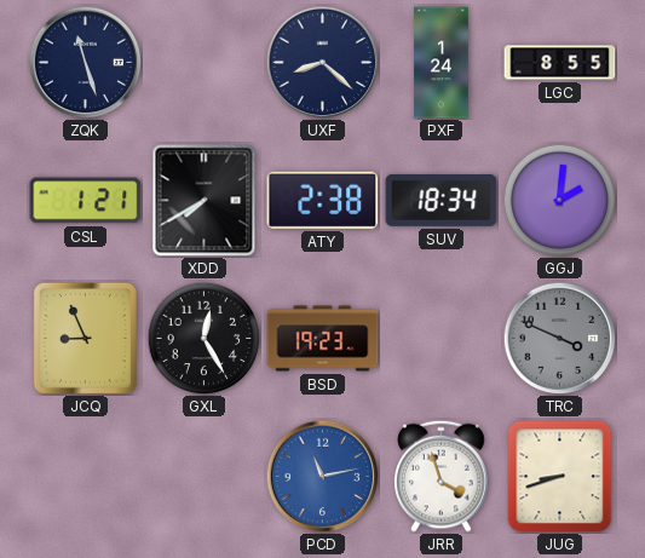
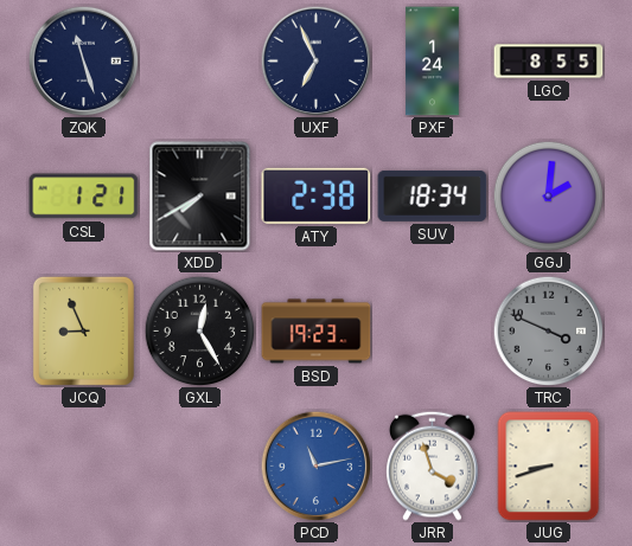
UXF: 8:22 -> 6:56 (315, 60)
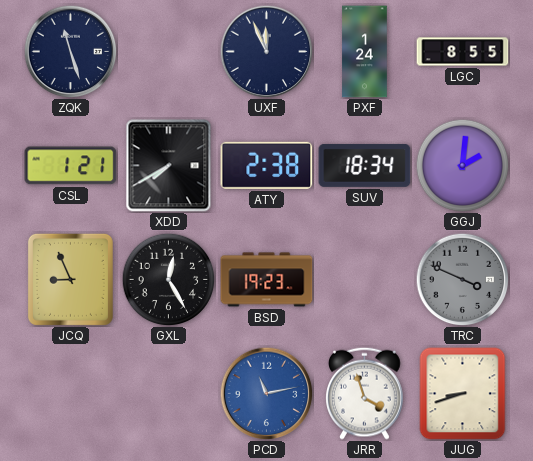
UXF: 6:56 -> 11:56 (266, 51)
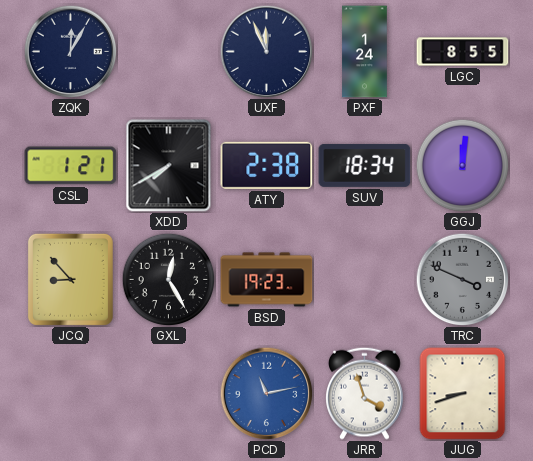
ZQK: 11:27 -> 12:05 (70, 51)
GGJ: 2:01 -> 12:01 (462, 165)
JCQ: 8:56 -> 8:53 (70, 279)
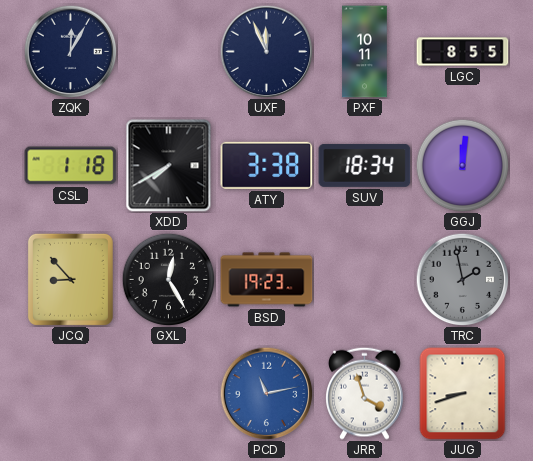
PXF: 1:24 -> 10:11 (365, 52)
CSL: 1:21 -> 1:18 (71, 166)
ATY: 2:38 -> 3:38 (267, 165)
TRC: 3:49 -> 1:58 (462, 279)
